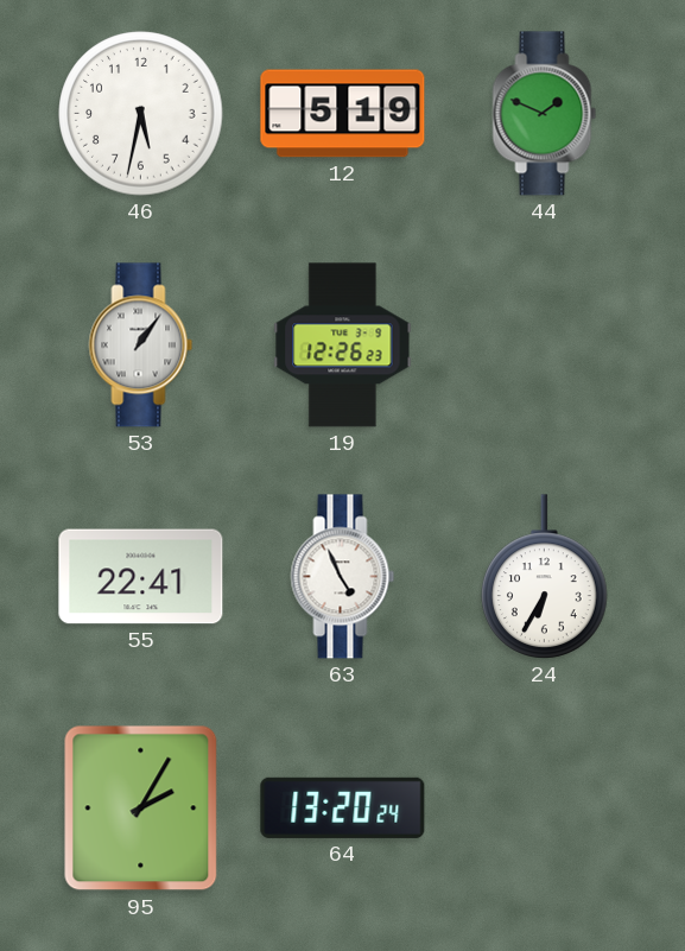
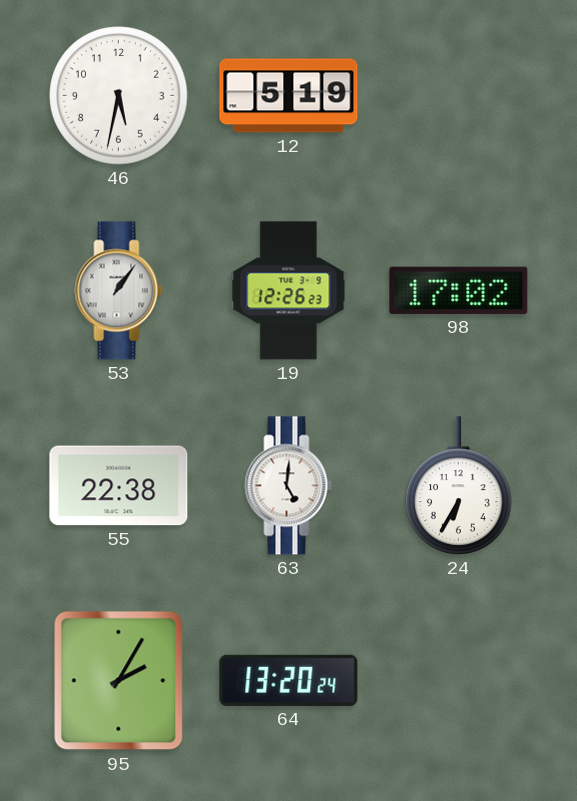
44: 1:49 -> none (545, 114)
98: none -> 17:02 (459, 290)
55: 22:41 -> 22:38 (119, 486)
63: 4:56 -> 5:01 (289, 486)
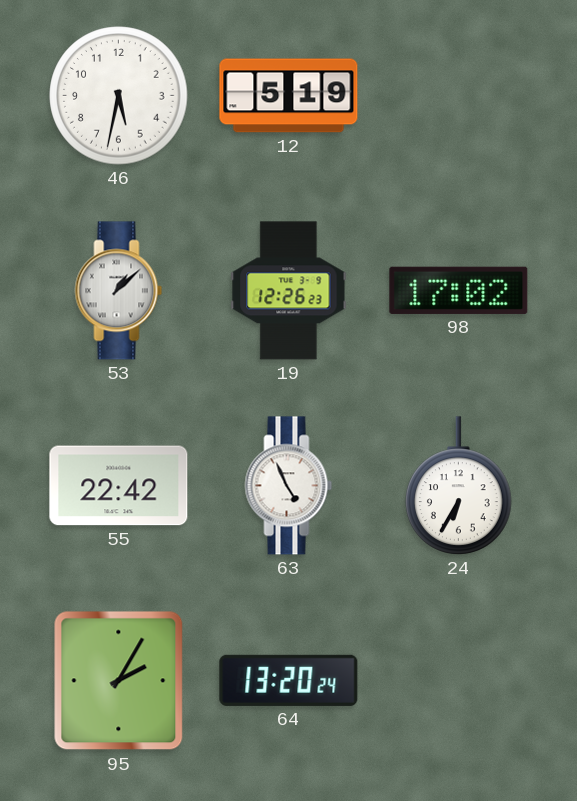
53: 1:06 -> 1:08 (119, 291)
55: 22:38 -> 22:42 (119, 486)
63: 5:01 -> 4:56 (289, 486)
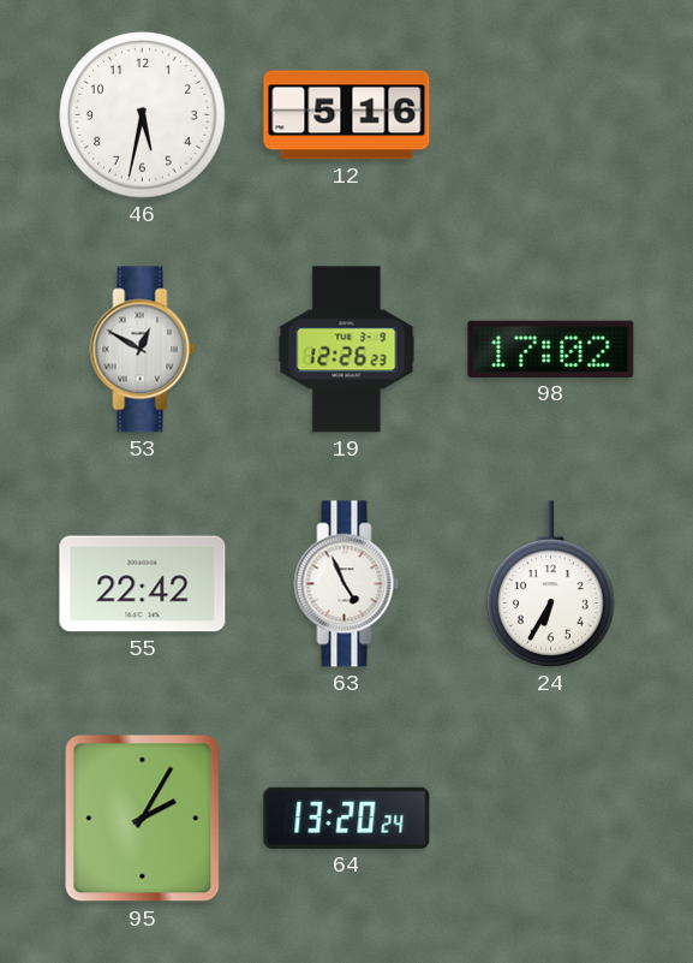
12: 5:19 -> 5:16 (347, 115)
53: 1:08 -> 12:50 (143, 350)
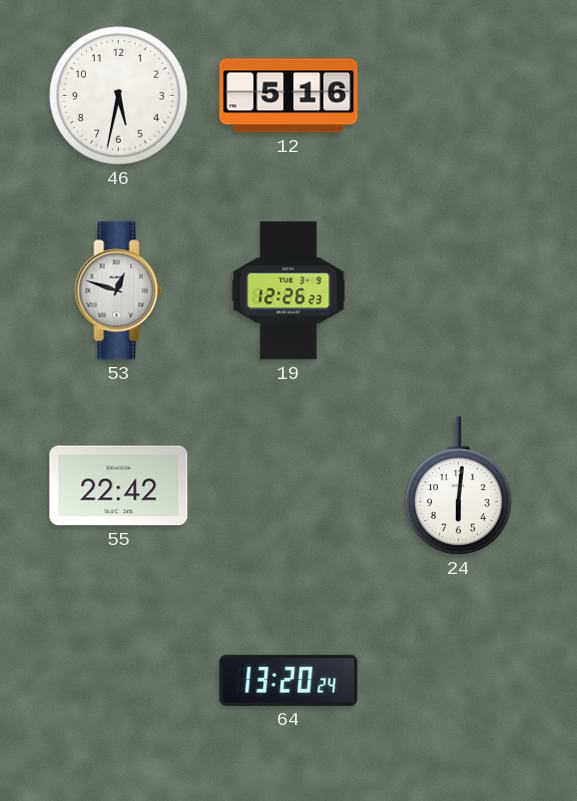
53: 12:50 -> 12:48 (119, 291)
98: 17:02 -> none (551, 349)
63: 4:56 -> none (347, 584)
24: 6:35 -> 6:01 (459, 486)
95: 2:05 -> none (143, 819)
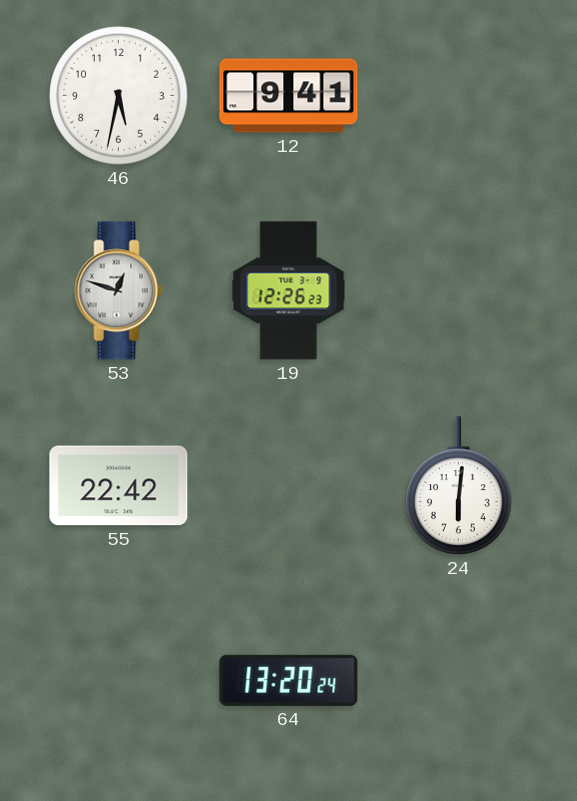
12: 5:16 -> 9:41 (289, 96)
